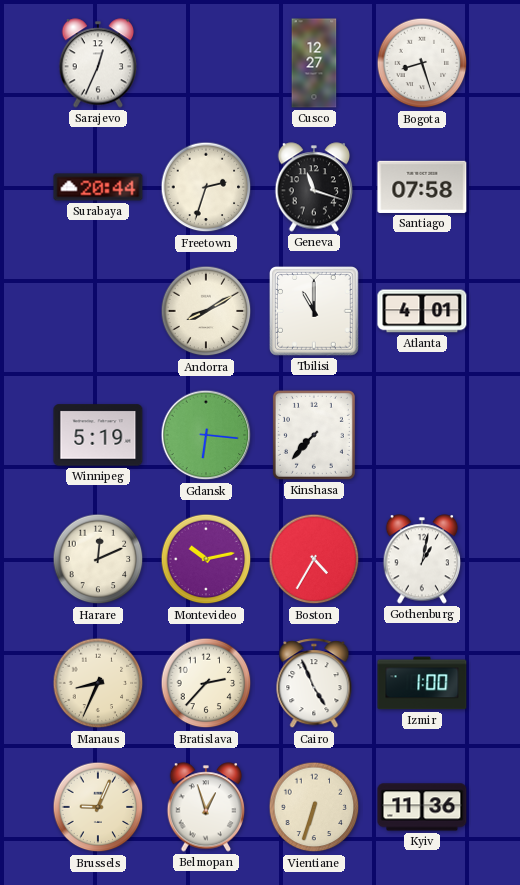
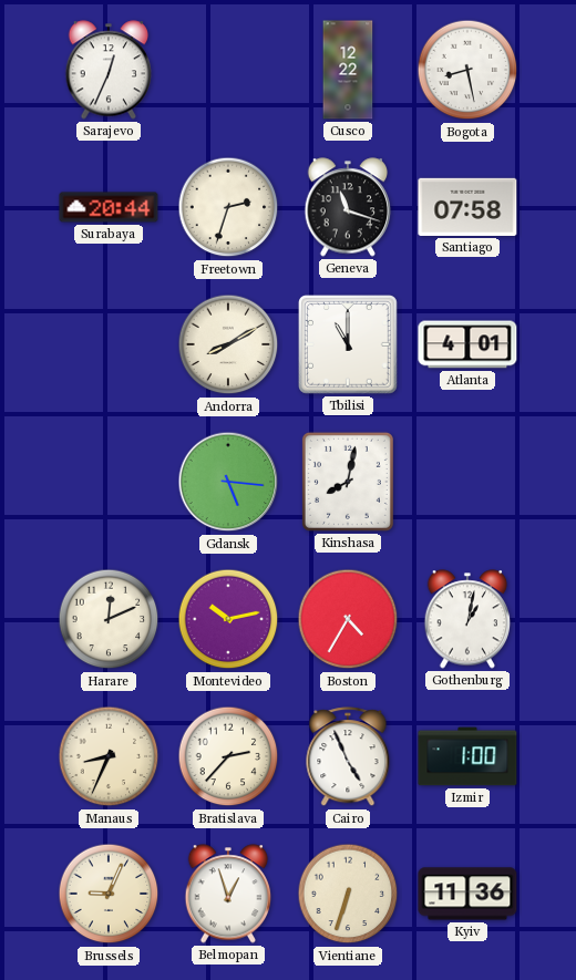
Cusco: 12:27 -> 12:22 (348, 70)
Bogota: 8:27 -> 8:28 (467, 70)
Winnipeg: 5:19 -> none (98, 435)
Gdansk: 6:16 -> 5:16 (228, 482)
Kinshasa: 7:37 -> 8:02 (348, 482)
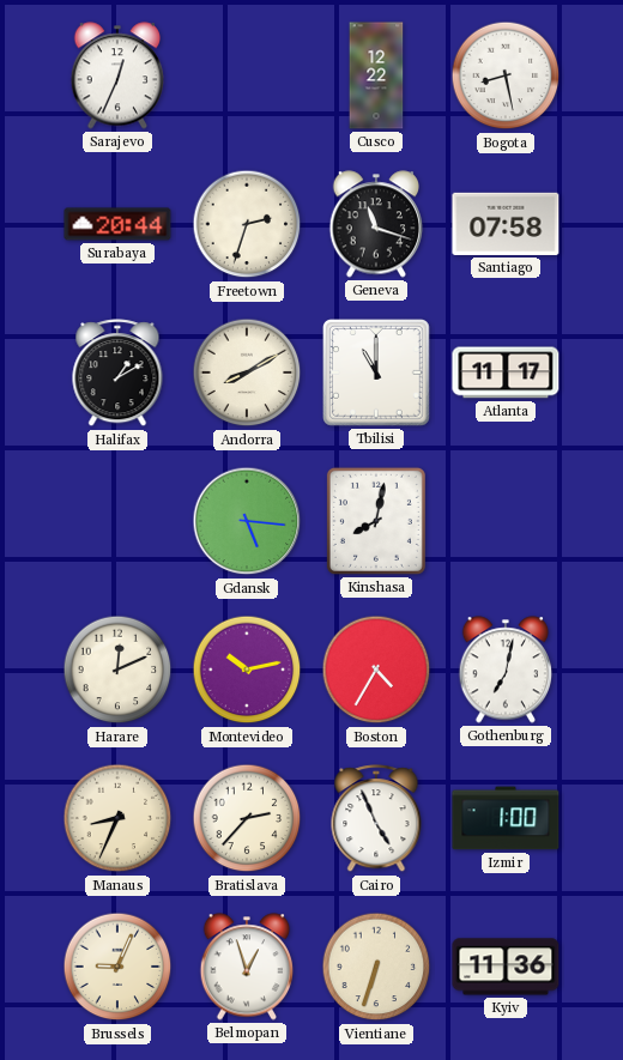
Halifax: none -> 1:10 (117, 374)
Atlanta: 4:01 -> 11:17 (506, 372)
Gothenburg: 1:02 -> 7:02 (506, 670)
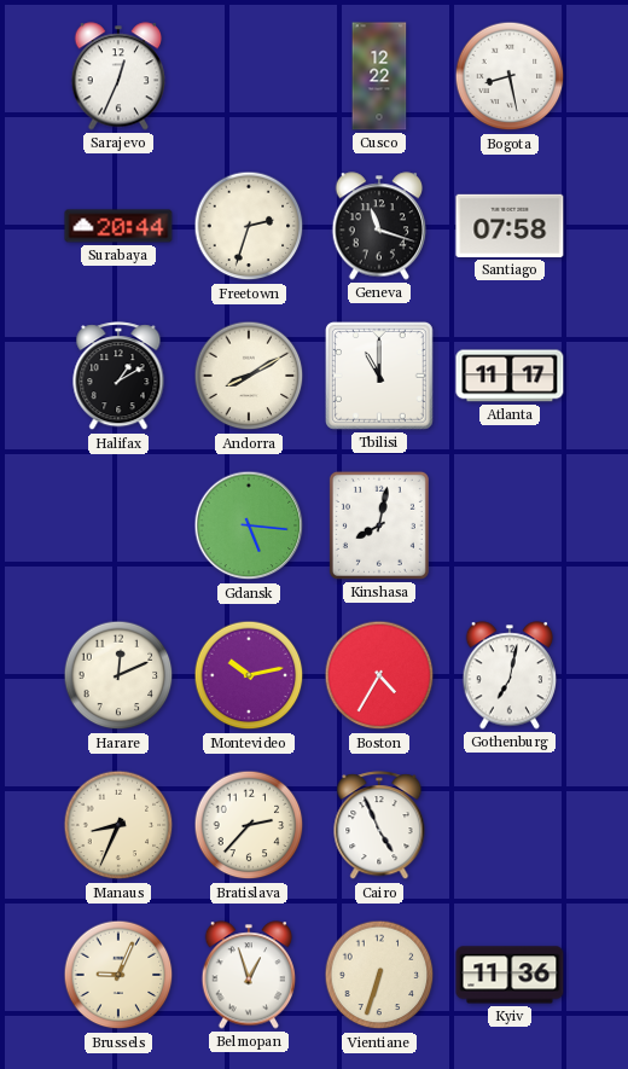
Izmir: 1:00 -> none (506, 818)
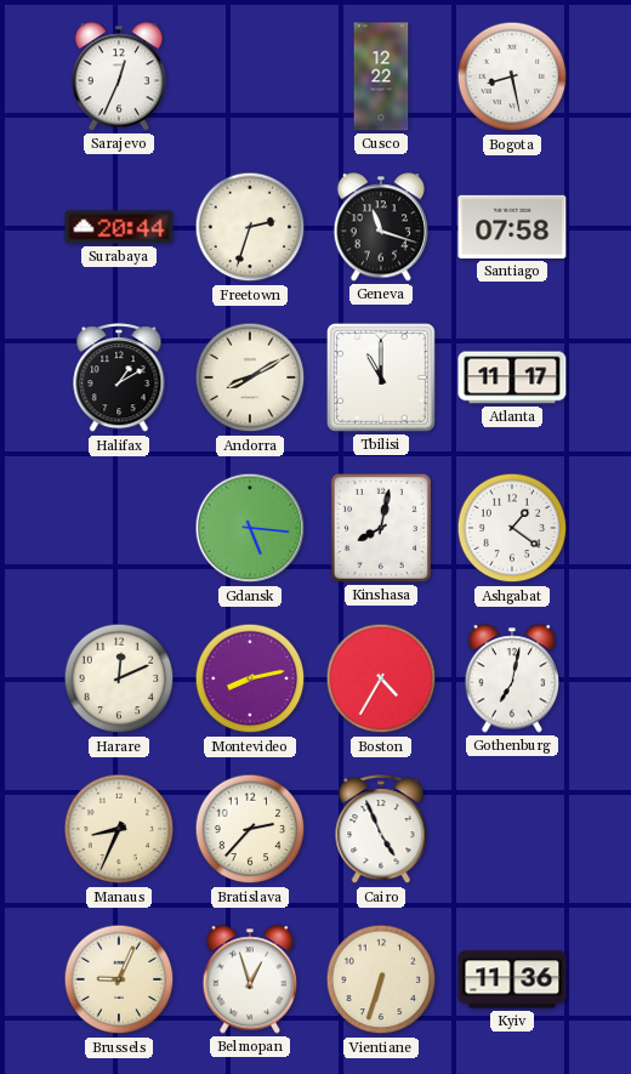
Ashgabat: none -> 1:21 (512, 528)
Montevideo: 10:13 -> 8:13 (250, 678)
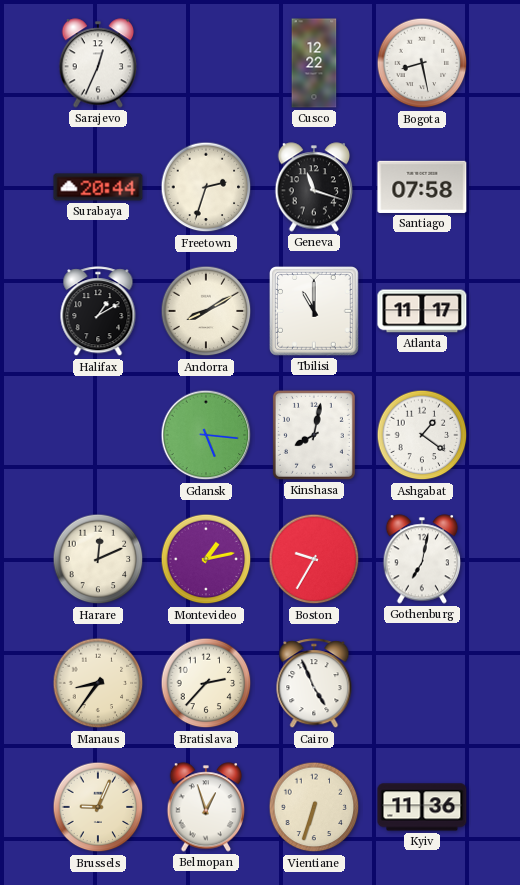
Montevideo: 8:13 -> 1:13 (206, 559)
Boston: 4:35 -> 9:35 (314, 559)
Manaus: 8:34 -> 8:36 (98, 683)
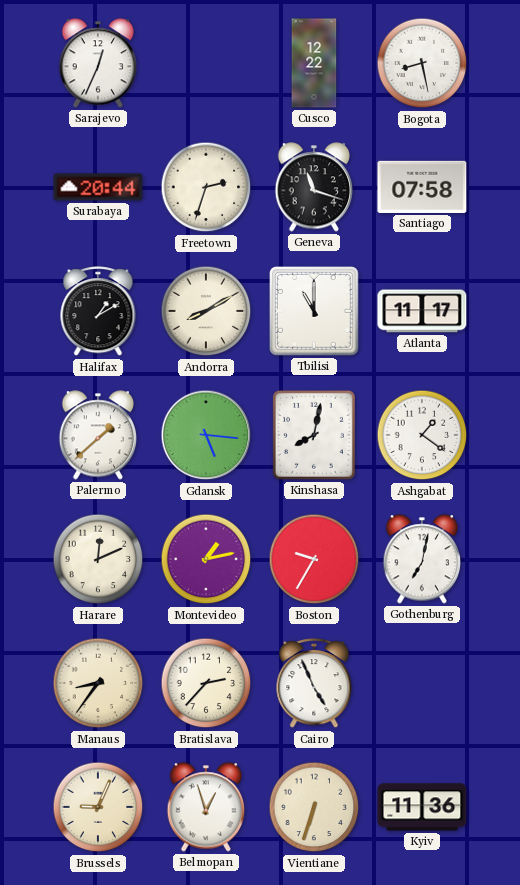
Palermo: none -> 1:38 (98, 435)
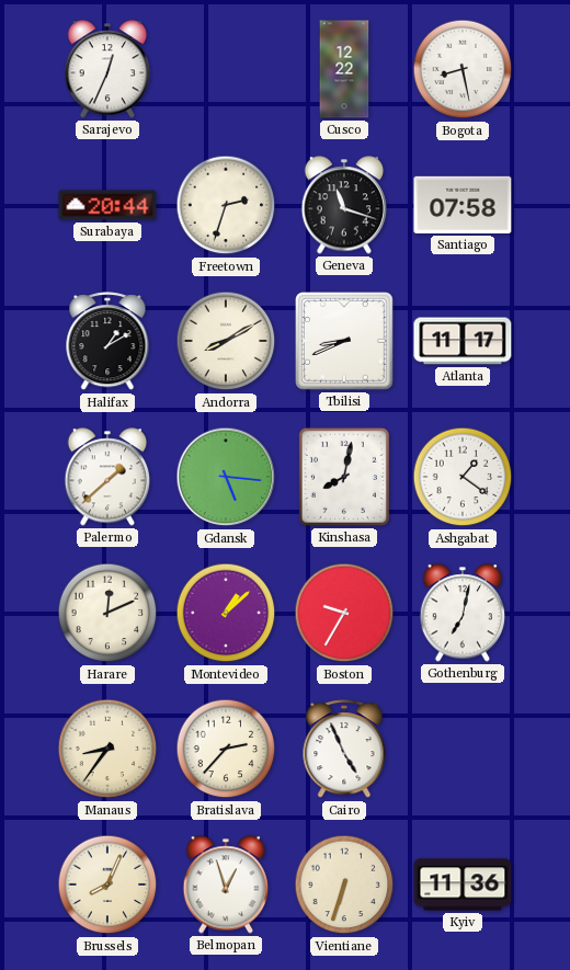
Tbilisi: 11:00 -> 8:41 (345, 342)
Montevideo: 1:13 -> 1:08 (226, 613)
Brussels: 9:04 -> 8:04 (107, 885)
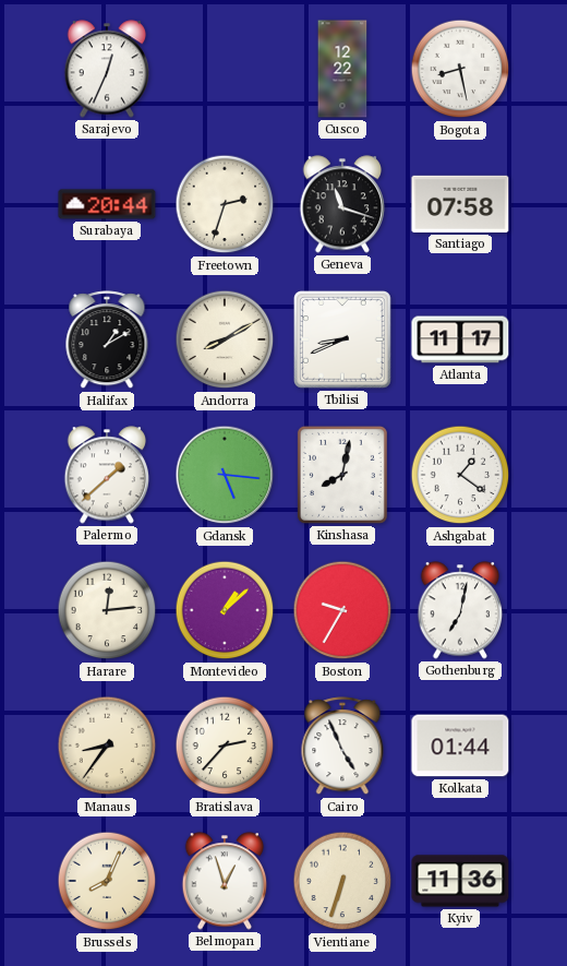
Harare: 12:11 -> 12:14 (107, 610)
Kolkata: none -> 01:44 (460, 746)
